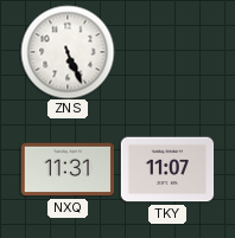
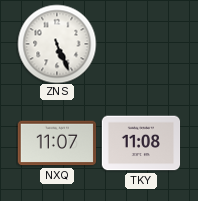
NXQ: 11:31 -> 11:07 (57, 143)
TKY: 11:07 -> 11:08 (141, 143)
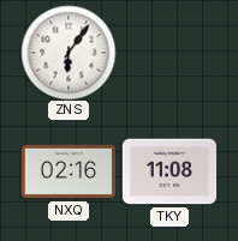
ZNS: 5:26 -> 6:06 (69, 53)
NXQ: 11:07 -> 02:16 (69, 171)
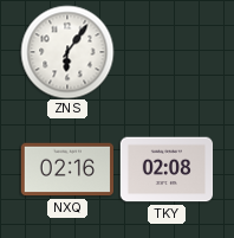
TKY: 11:08 -> 02:08 (167, 169)
